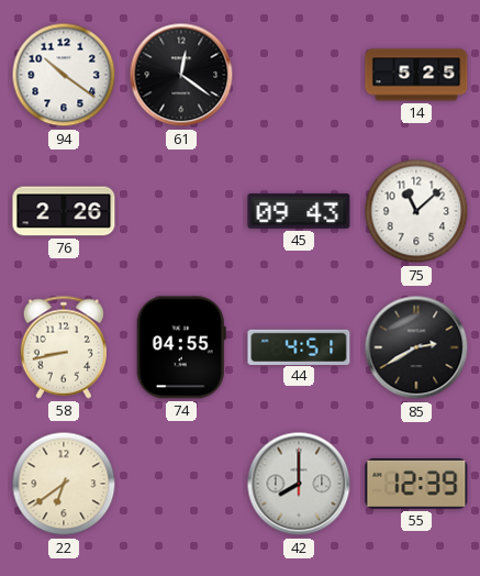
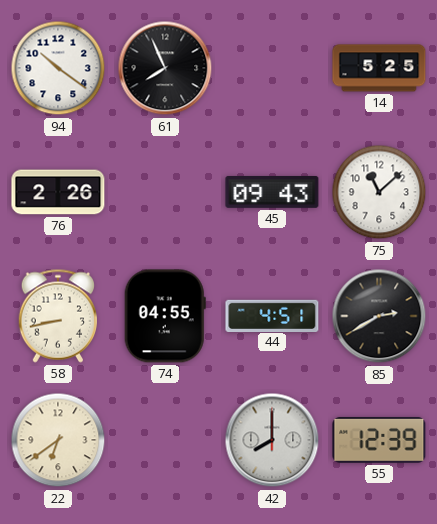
61: 12:21 -> 7:56 (165, 68)
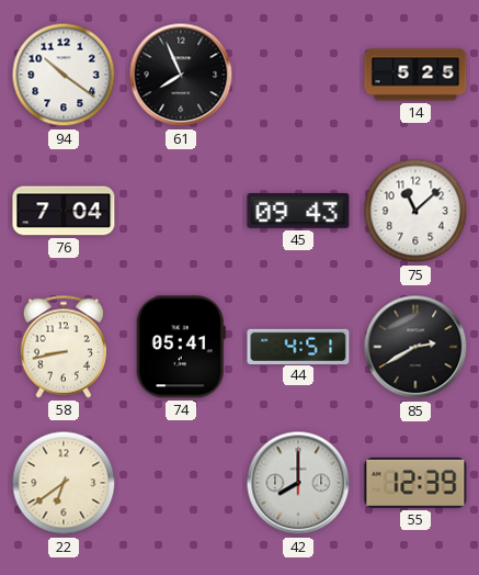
76: 2:26 -> 7:04 (64, 211)
74: 04:55 -> 05:41 (181, 347)
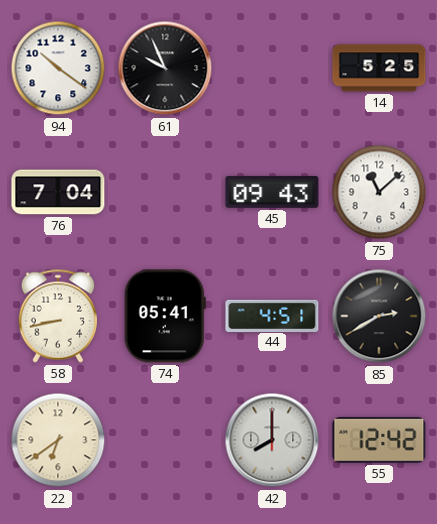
61: 7:56 -> 9:56 (165, 68)
55: 12:39 -> 12:42 (379, 440)
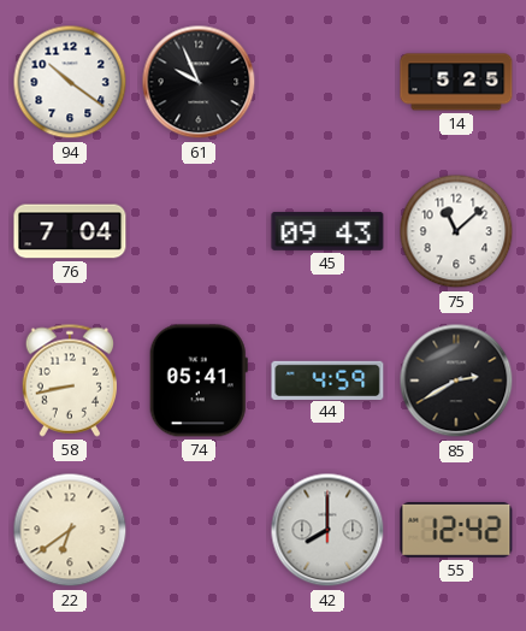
44: 4:51 -> 4:59 (327, 379)
